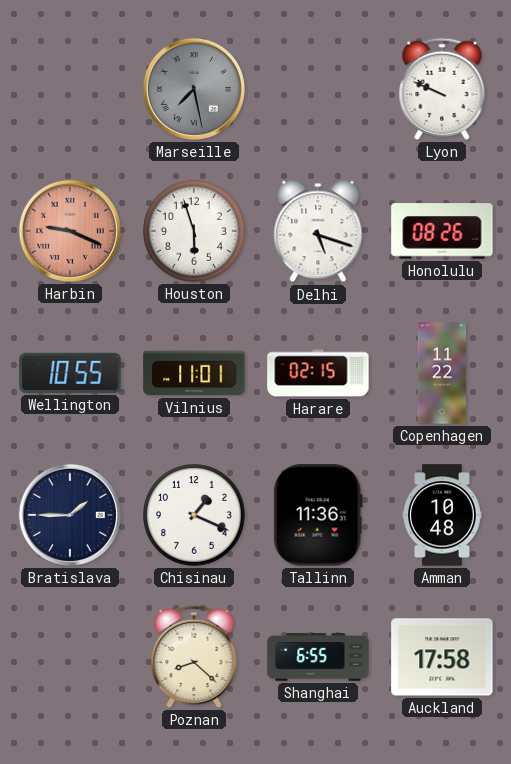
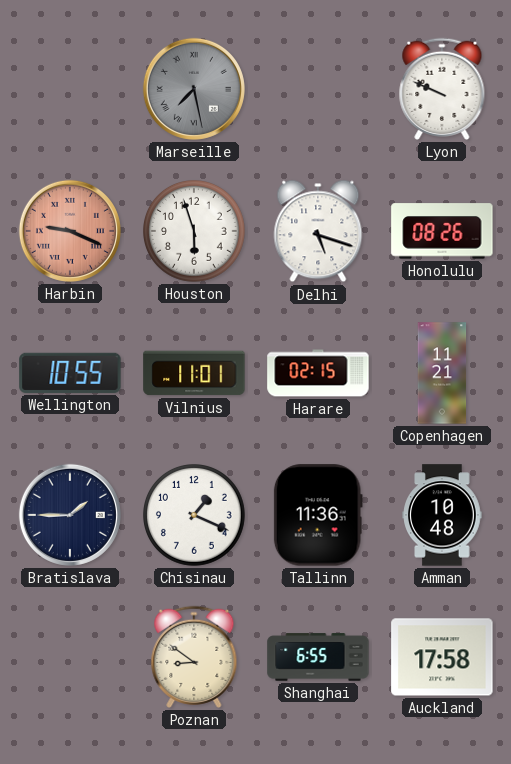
Copenhagen: 11:22 -> 11:21 (442, 373)
Poznan: 8:22 -> 8:51 (194, 657)
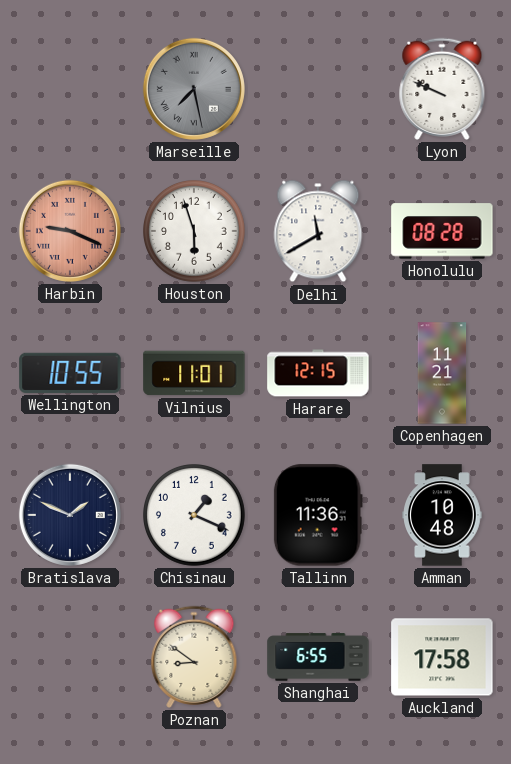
Delhi: 5:18 -> 11:40 (318, 231)
Honolulu: 08:26 -> 08:28 (442, 231)
Harare: 02:15 -> 12:15 (318, 373)
Bratislava: 1:45 -> 1:49 (70, 515)
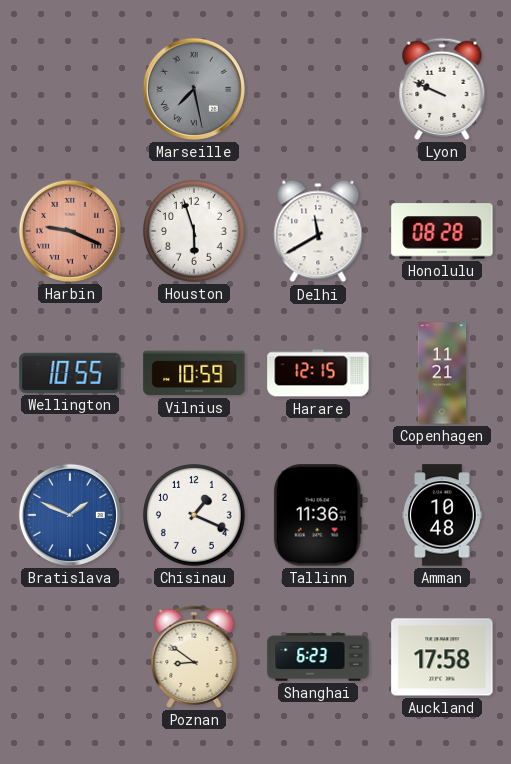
Vilnius: 11:01 -> 10:59 (194, 373)
Bratislava dial: navy -> blue (70, 515)
Shanghai: 6:55 -> 6:23 (318, 657)
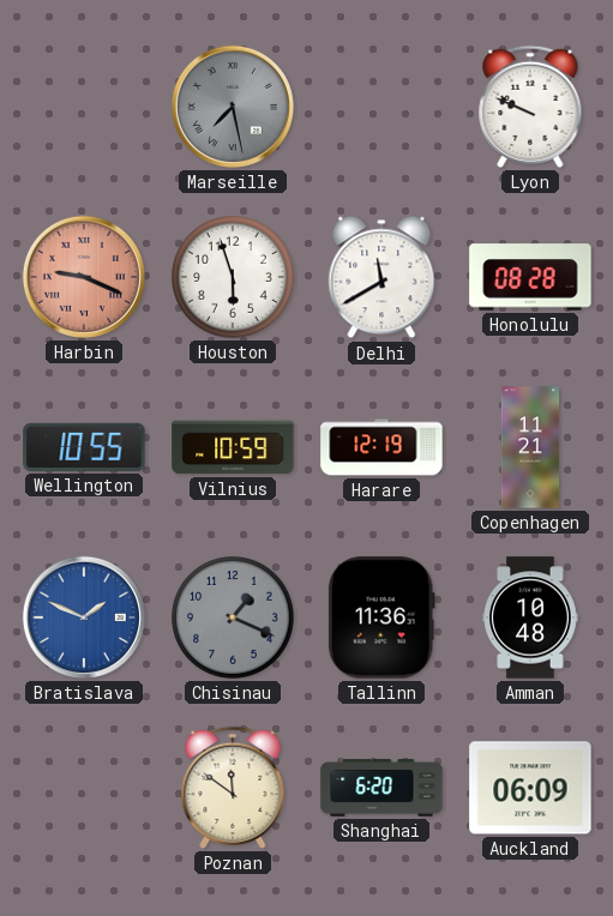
Harare: 12:15 -> 12:19 (381, 447)
Chisinau dial: white -> grey (234, 619)
Poznan: 8:51 -> 11:51 (233, 788)
Shanghai: 6:23 -> 6:20 (381, 788)
Auckland: 17:58 -> 06:09 (530, 788)
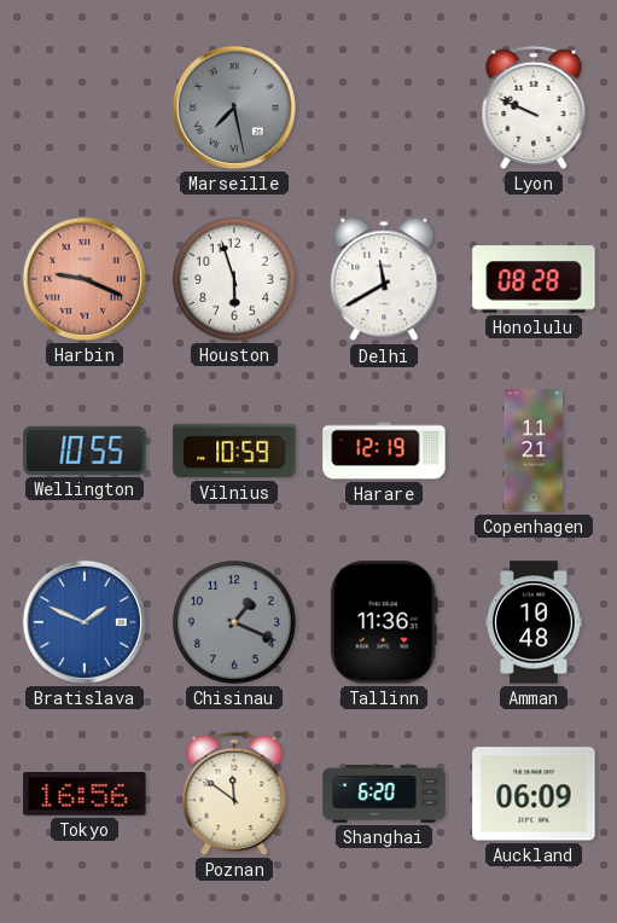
Tokyo: none -> 16:56 (85, 794)
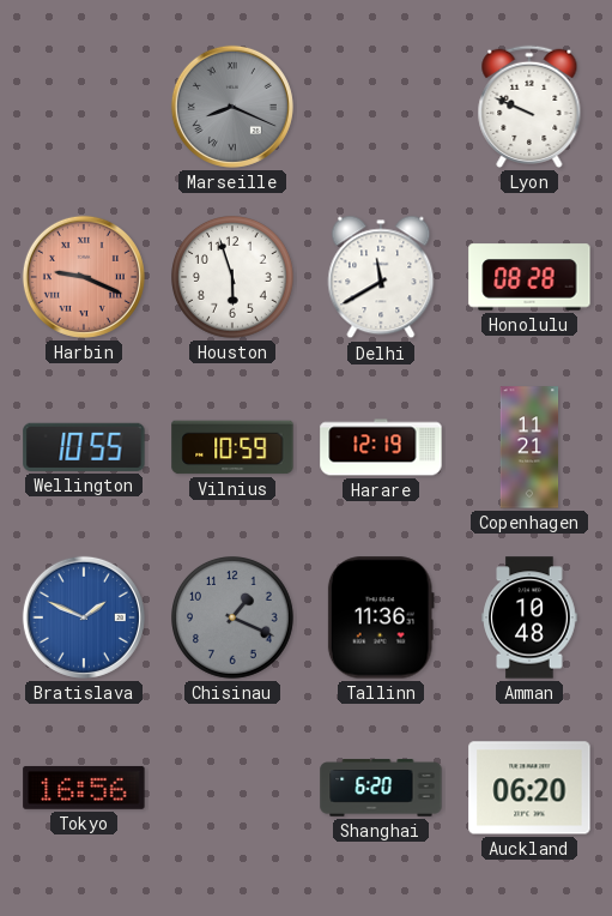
Marseille: 7:28 -> 8:19 (232, 107)
Poznan: 11:51 -> none (234, 794)
Auckland: 06:09 -> 06:20 (529, 788)
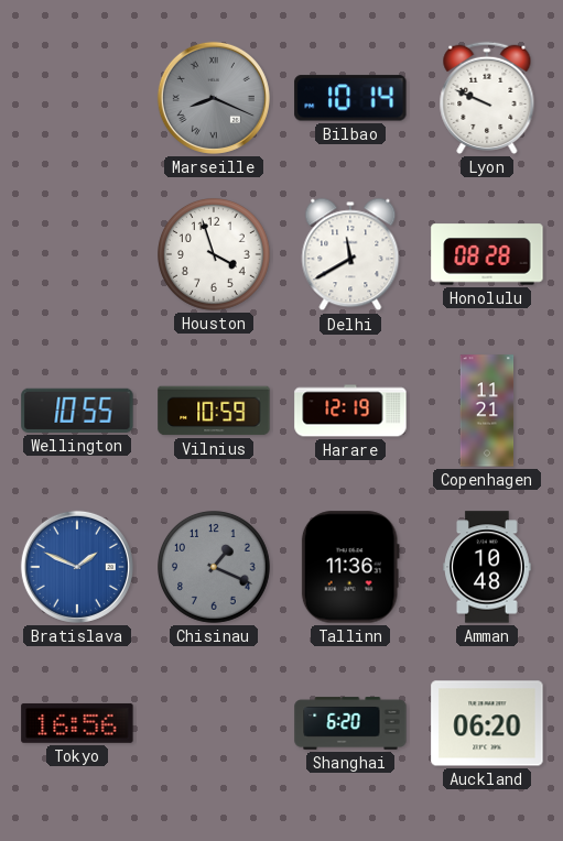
Bilbao: none -> 10:14 (350, 98)
Harbin: 9:19 -> none (84, 277)
Houston: 5:57 -> 3:57 (215, 255)
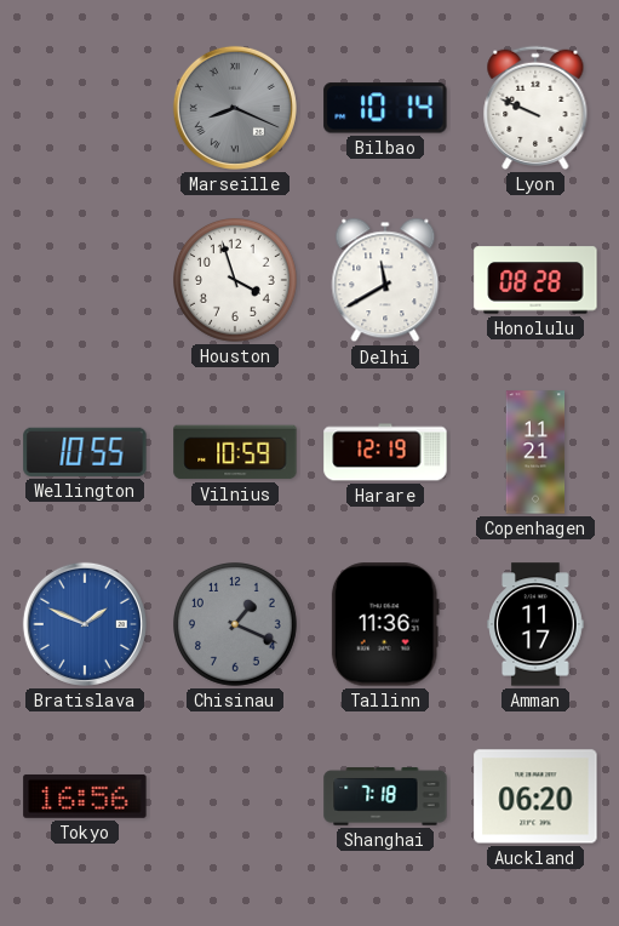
Amman: 10:48 -> 11:17 (535, 624)
Shanghai: 6:20 -> 7:18 (385, 796)
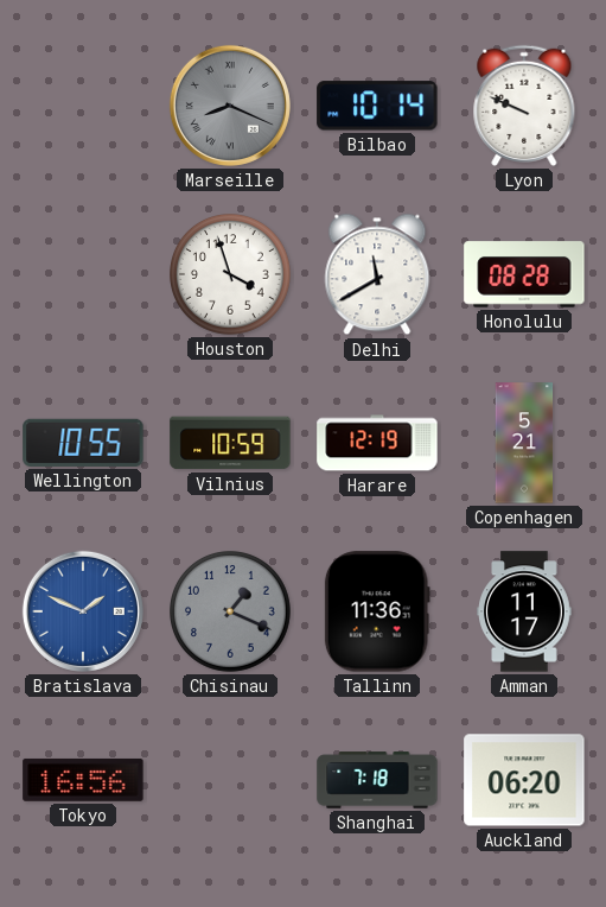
Copenhagen: 11:21 -> 5:21 (524, 443)
